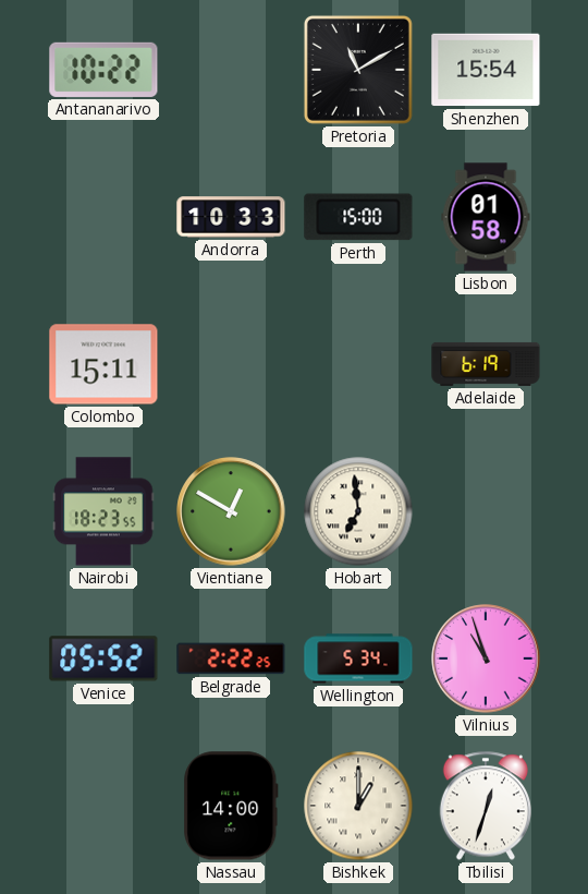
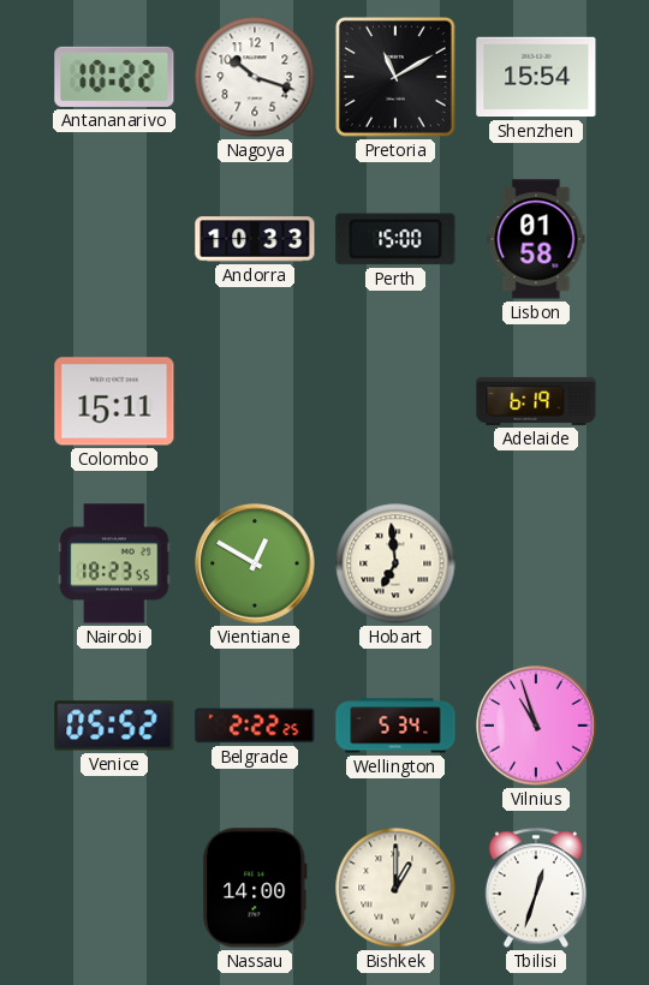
Nagoya: none -> 10:18 (255, 77)
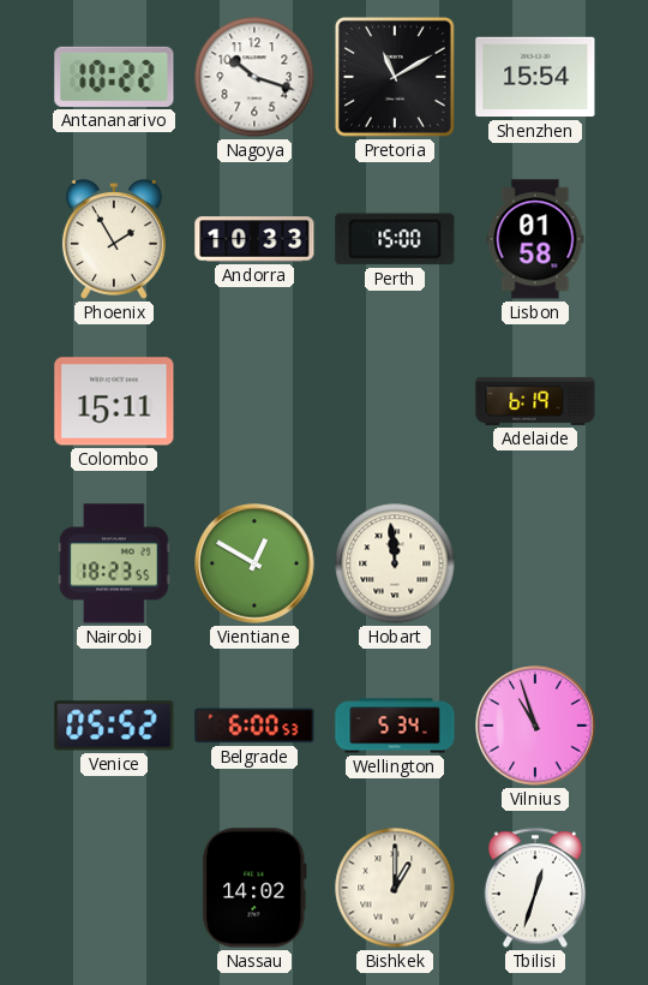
Phoenix: none -> 1:55 (114, 239)
Hobart: 6:59 -> 11:59 (395, 563)
Belgrade: 2:22 -> 6:00 (254, 726)
Nassau: 14:00 -> 14:02 (254, 888)
